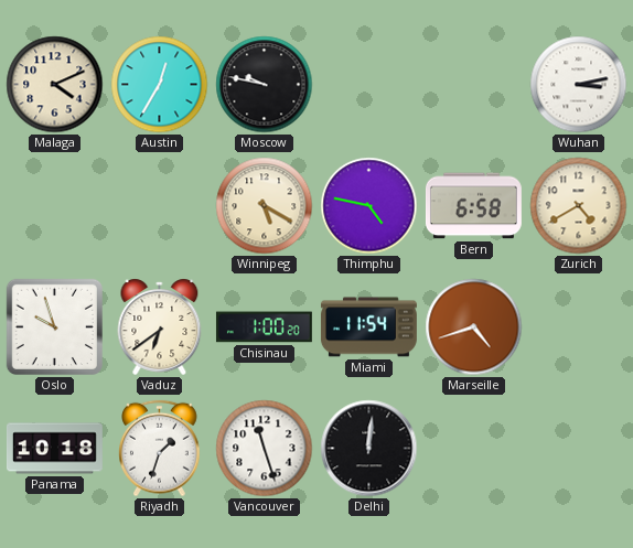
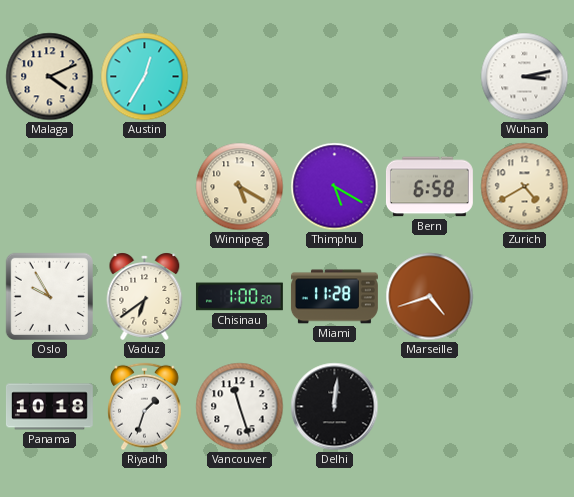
Moscow: 9:47 -> none (265, 85)
Thimphu: 4:47 -> 5:20 (335, 187)
Oslo: 9:57 -> 9:55 (49, 296)
Miami: 11:54 -> 11:28 (334, 297)
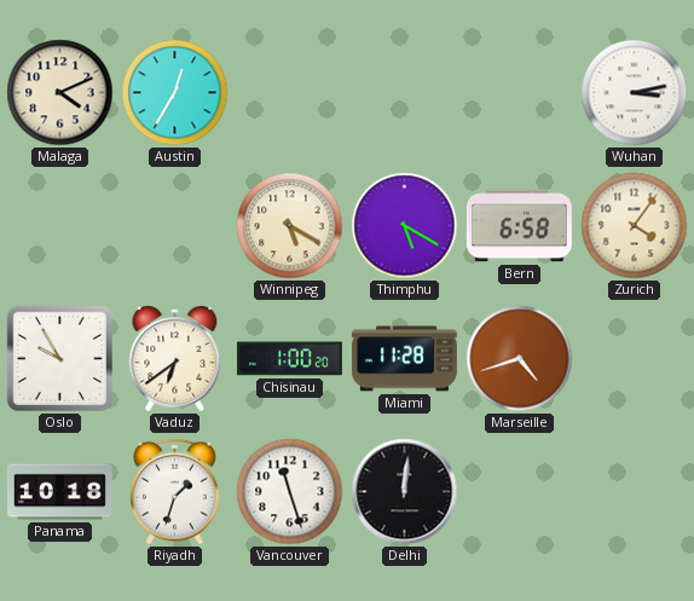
Zurich: 4:40 -> 4:06 (635, 226)
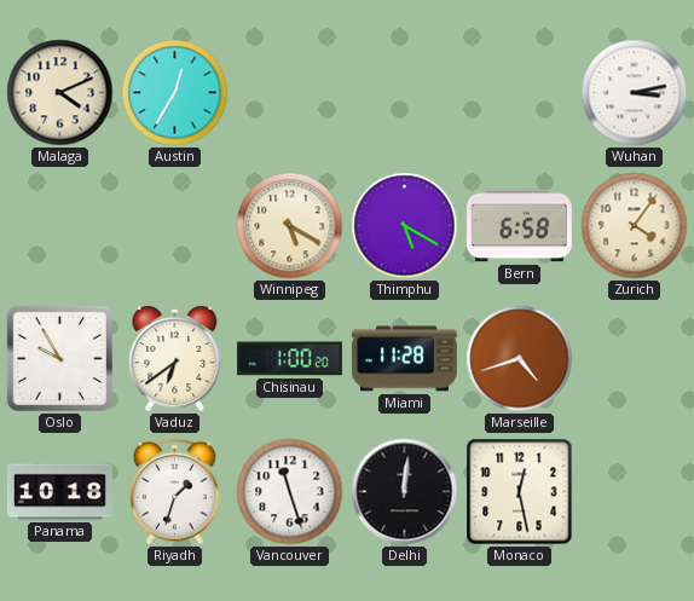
Monaco: none -> 12:28 (520, 492)
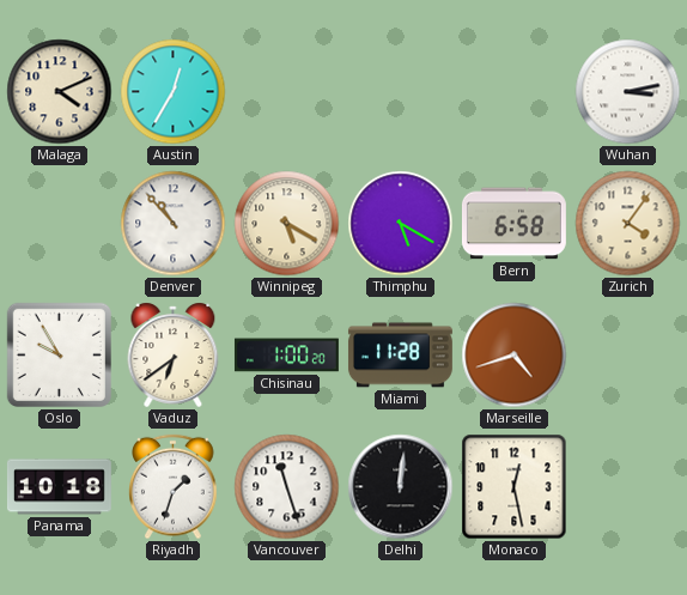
Denver: none -> 10:53 (174, 224)
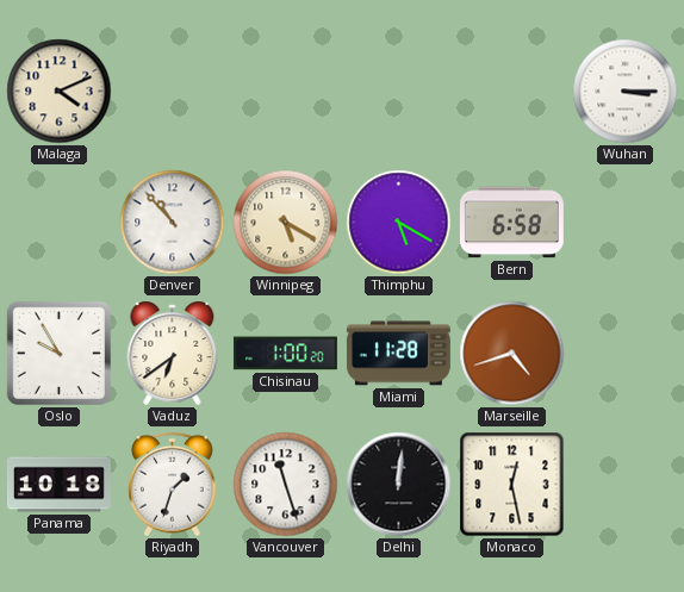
Austin: 12:35 -> none (174, 92)
Wuhan: 3:13 -> 3:15 (626, 92)
Zurich: 4:06 -> none (628, 224)
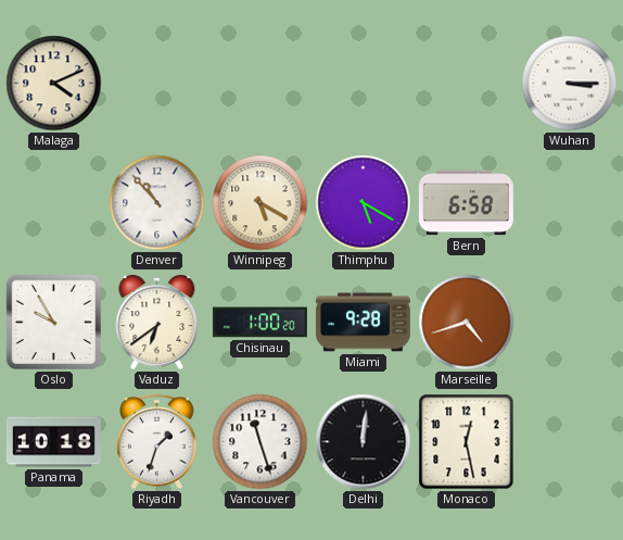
Miami: 11:28 -> 9:28 (363, 323)
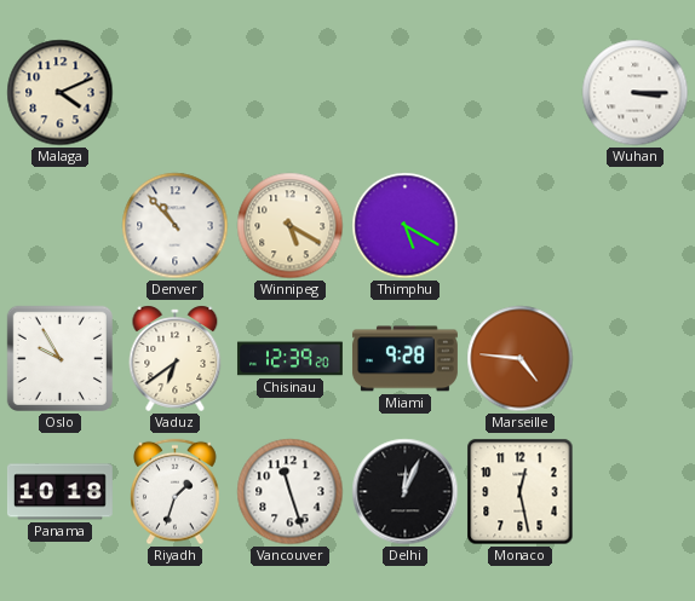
Bern: 6:58 -> none (466, 203)
Chisinau: 1:00 -> 12:39 (289, 359)
Marseille: 4:42 -> 4:46 (521, 359)
Delhi: 12:01 -> 12:04 (406, 492)
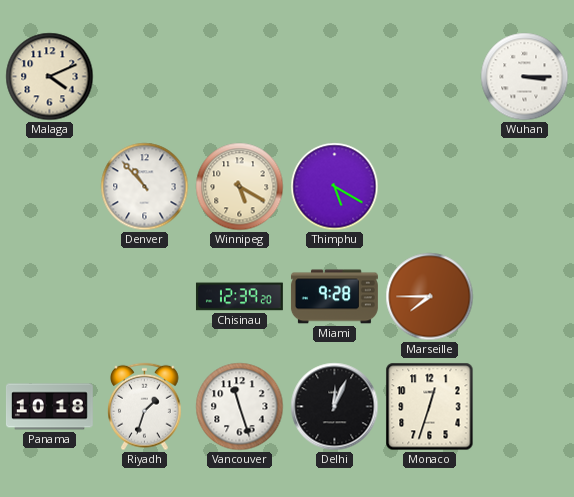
Oslo: 9:55 -> none (59, 358)
Vaduz: 6:39 -> none (176, 358)
Marseille: 4:46 -> 7:45 (430, 297)
Monaco: 12:28 -> 12:33 (430, 407)
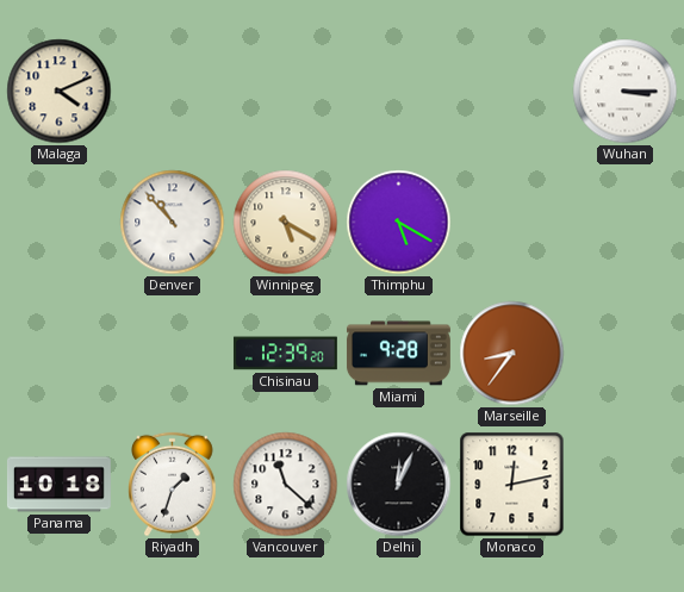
Marseille: 7:45 -> 8:36 (512, 354)
Vancouver: 11:27 -> 11:22 (286, 485)
Monaco: 12:33 -> 12:13 (512, 485)
